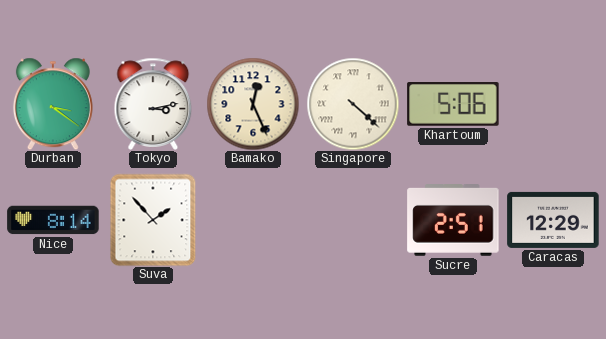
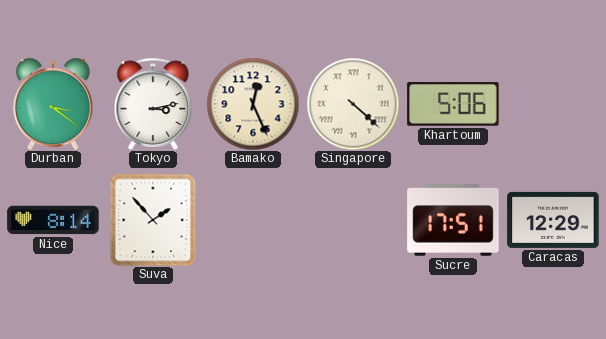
Sucre: 2:51 -> 17:51 (453, 221)
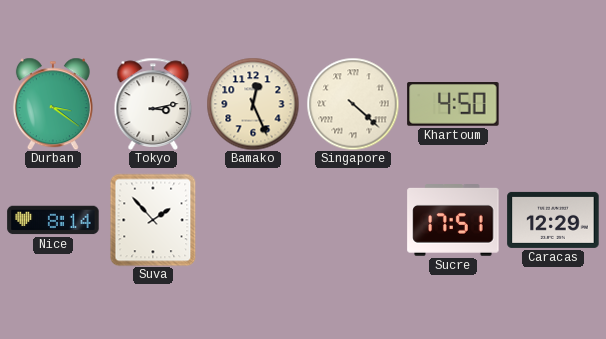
Khartoum: 5:06 -> 4:50 (453, 105)
